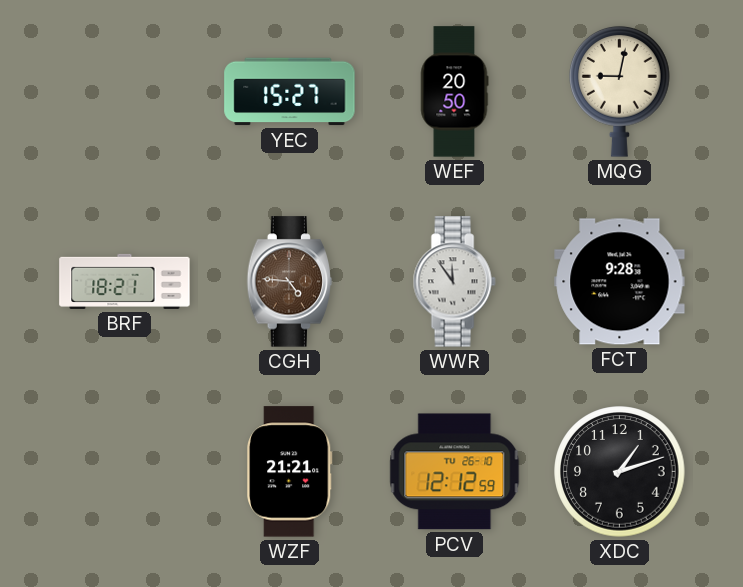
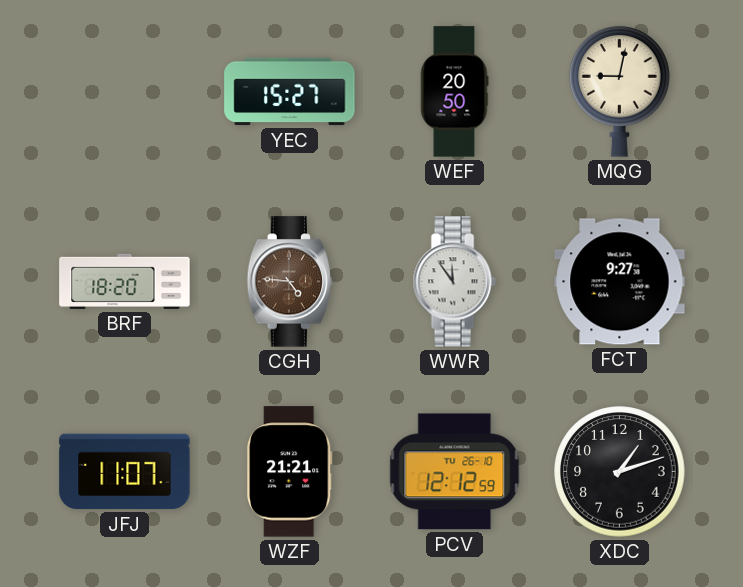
BRF: 18:21 -> 18:20 (125, 281)
FCT: 9:28 -> 9:27 (620, 282)
JFJ: none -> 11:07 (125, 472)
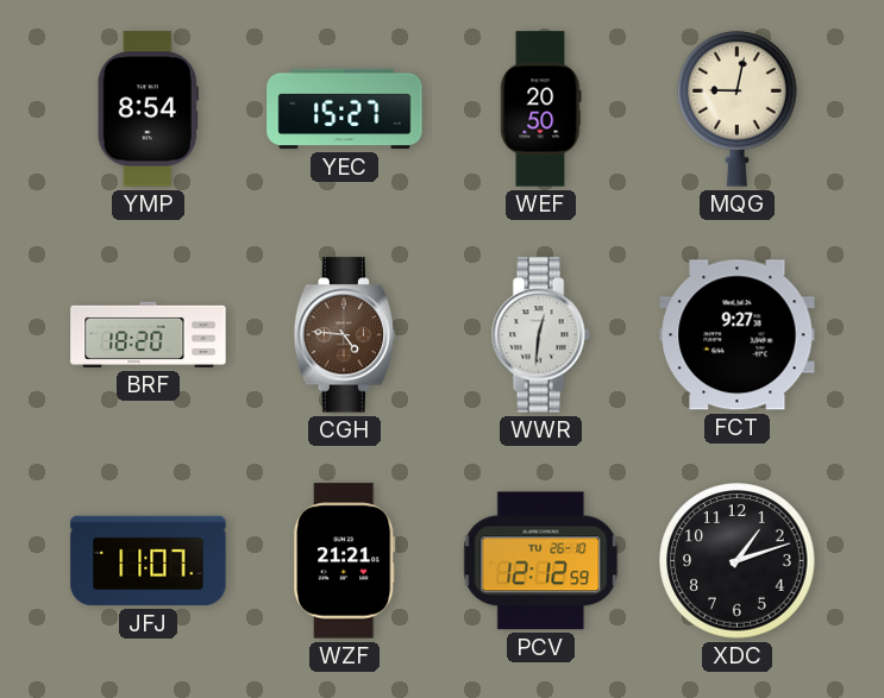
YMP: none -> 8:54 (148, 109)
WWR: 11:54 -> 12:31 (540, 335)
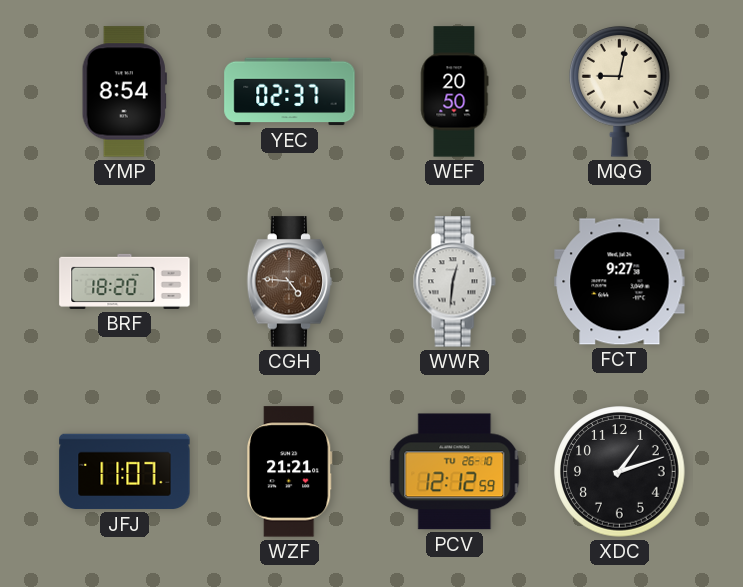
YEC: 15:27 -> 02:37 (290, 92)
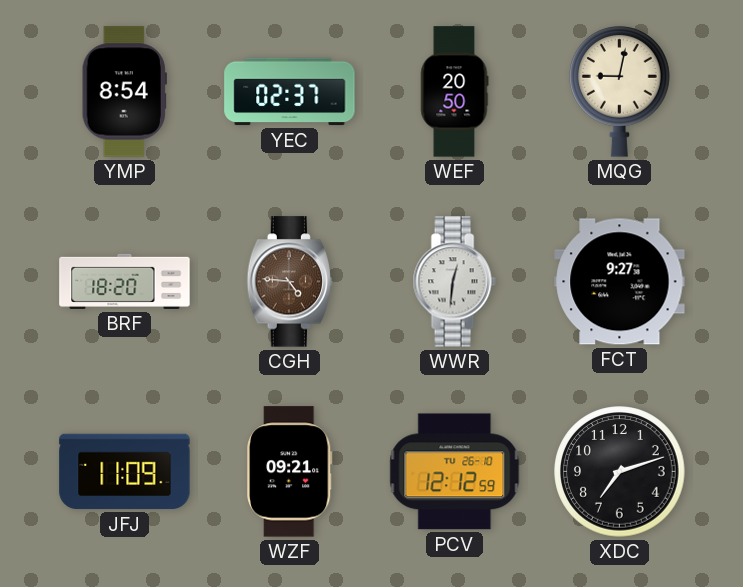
JFJ: 11:07 -> 11:09 (125, 472)
WZF: 21:21 -> 09:21 (290, 472)
XDC: 1:12 -> 7:12 (620, 472)
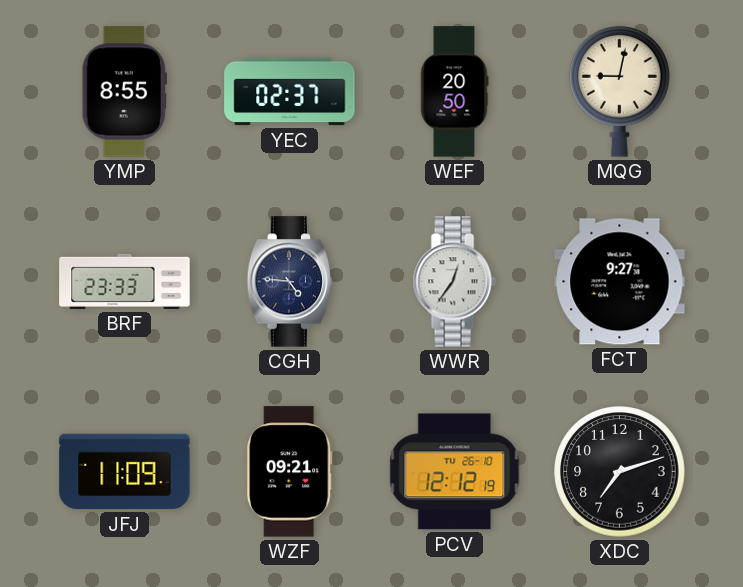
YMP: 8:54 -> 8:55 (124, 92)
BRF: 18:20 -> 23:33 (125, 281)
CGH dial: brown -> navy (290, 282)
WWR: 12:31 -> 12:36 (454, 282)
PCV: 12:12:59 -> 12:12:19 (455, 472)
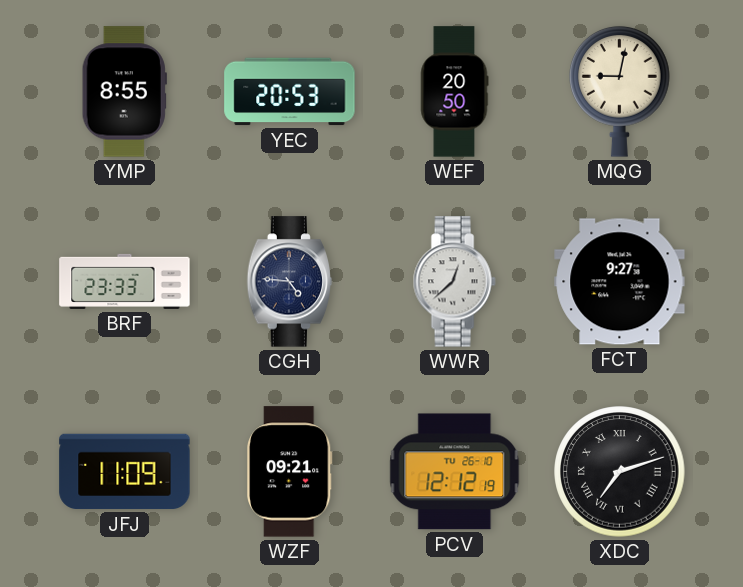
YEC: 02:37 -> 20:53 (290, 92)
WWR: 12:36 -> 12:38 (454, 282)
XDC numerals: Arabic -> Roman (620, 472)
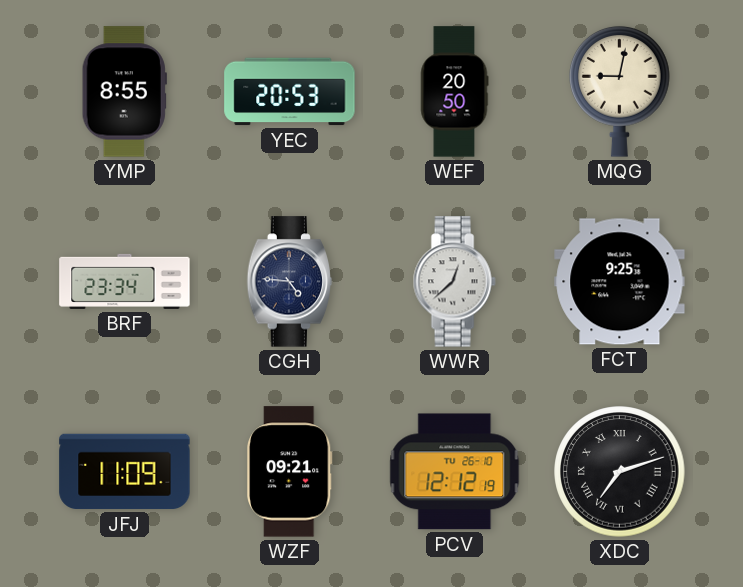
BRF: 23:33 -> 23:34 (125, 281)
FCT: 9:27 -> 9:25 (620, 282)
